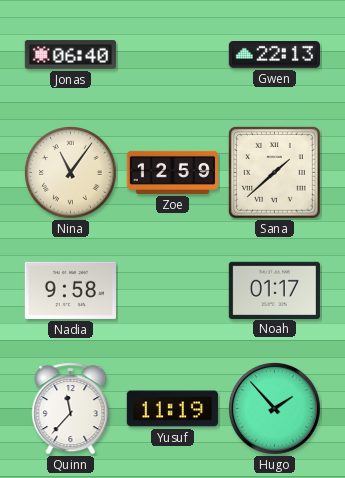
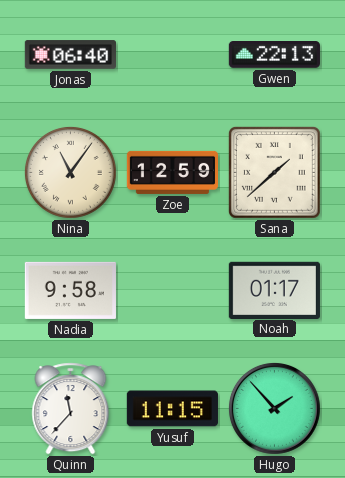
Yusuf: 11:19 -> 11:15 (172, 409)
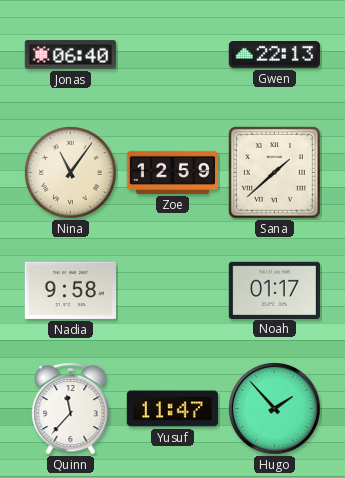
Yusuf: 11:15 -> 11:47 (172, 409)
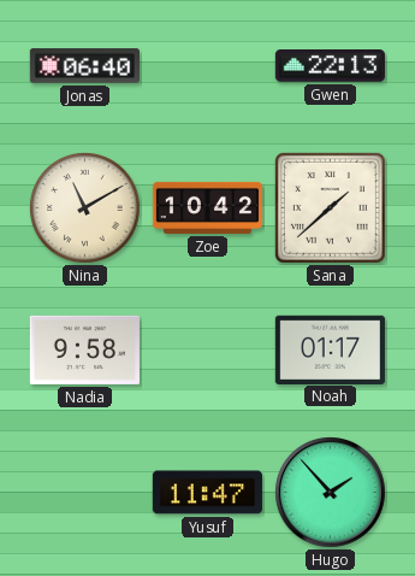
Nina: 11:06 -> 11:10 (85, 208)
Zoe: 12:59 -> 10:42 (207, 207)
Quinn: 11:37 -> none (71, 409)
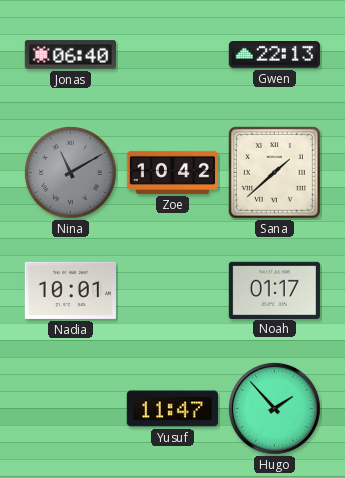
Nina dial: cream -> grey (71, 173)
Nadia: 9:58 -> 10:01 (70, 290)
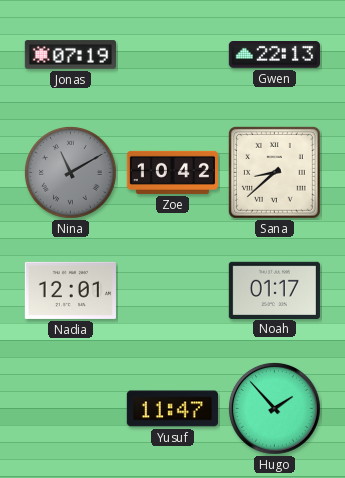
Jonas: 06:40 -> 07:19 (70, 55)
Sana: 1:38 -> 8:38 (274, 172)
Nadia: 10:01 -> 12:01 (70, 290)
